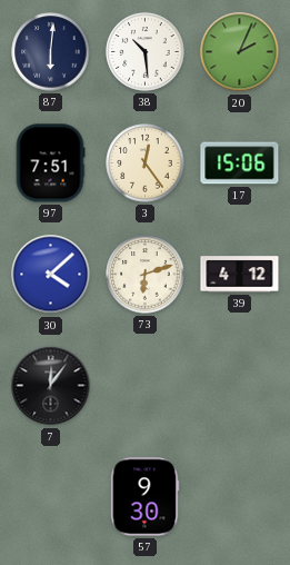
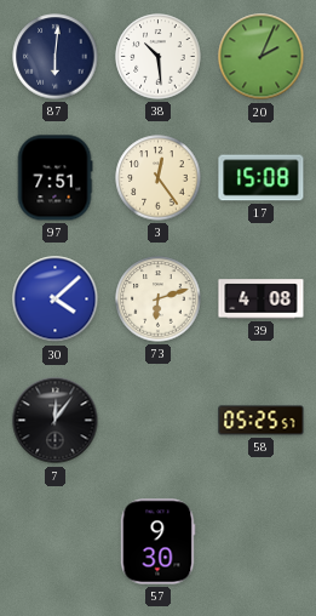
17: 15:06 -> 15:08 (262, 178)
39: 4:12 -> 4:08 (262, 300)
58: none -> 05:25 (262, 421)
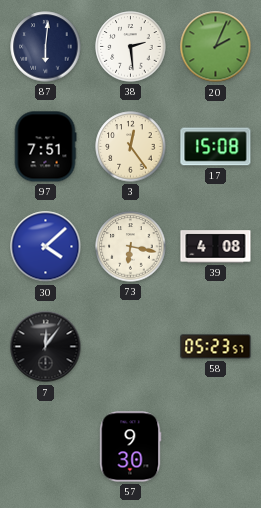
38: 10:29 -> 2:29 (131, 47)
73: 6:12 -> 6:17 (131, 247)
58: 05:25 -> 05:23 (216, 347)
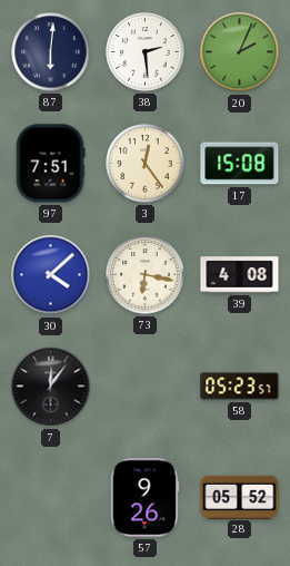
57: 9:30 -> 9:26 (146, 498)
28: none -> 05:52 (240, 497)
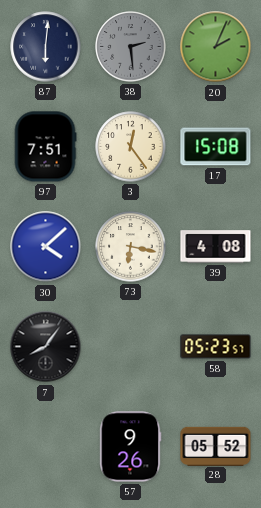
38 dial: white -> grey (131, 47)
7: 12:06 -> 8:06 (46, 347)
